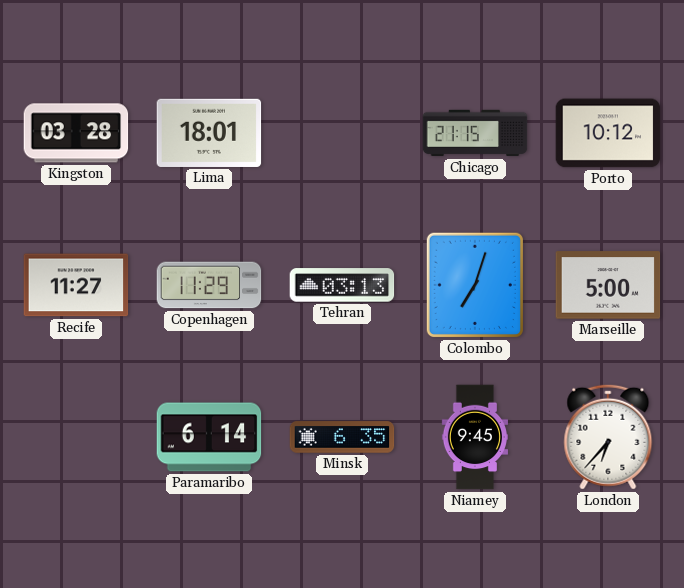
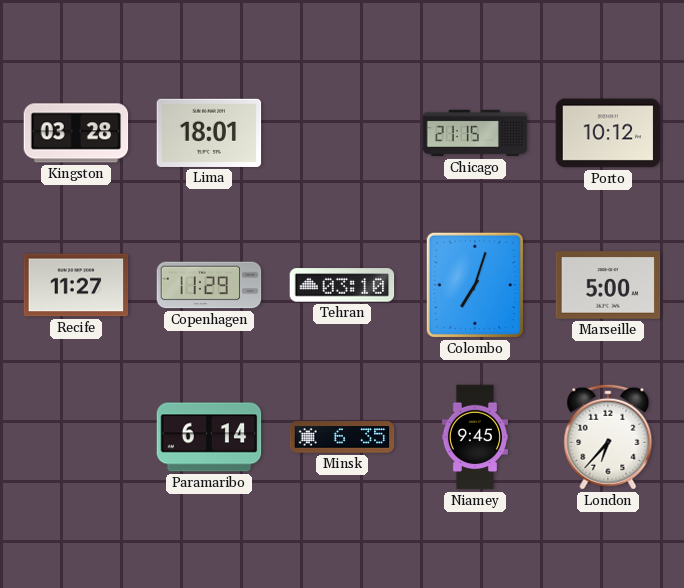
Tehran: 03:13 -> 03:10 (342, 285)
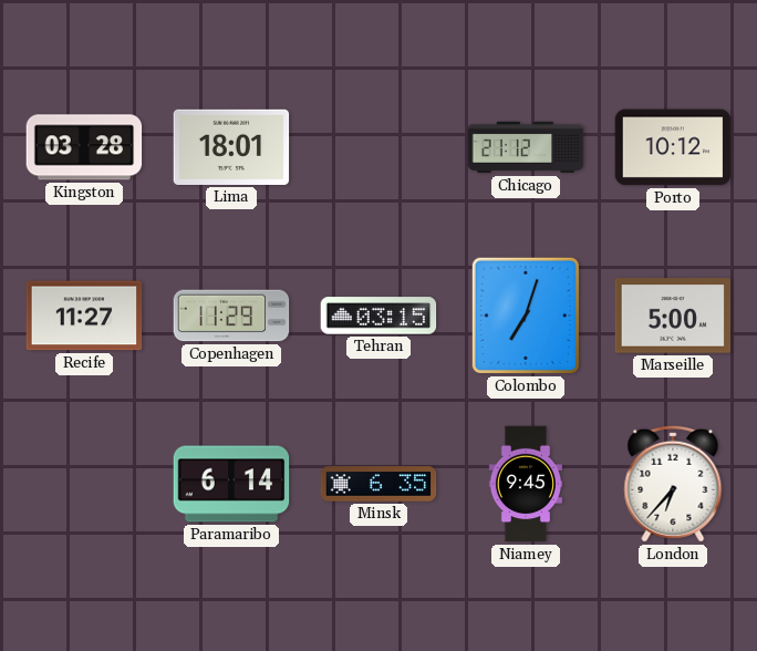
Chicago: 21:15 -> 21:12 (526, 147)
Tehran: 03:10 -> 03:15 (378, 316)
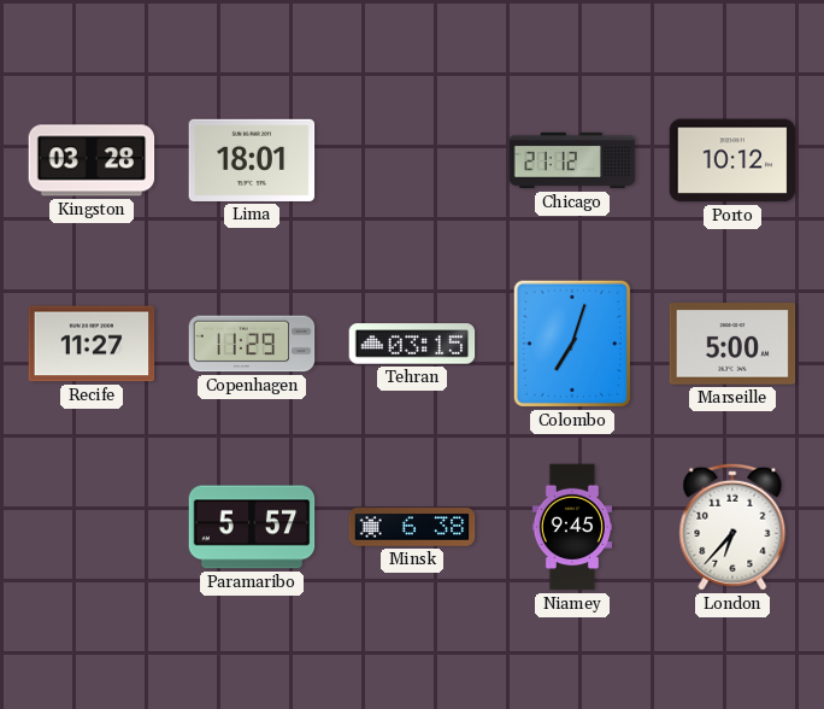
Paramaribo: 6:14 -> 5:57 (252, 527)
Minsk: 6:35 -> 6:38 (412, 527)
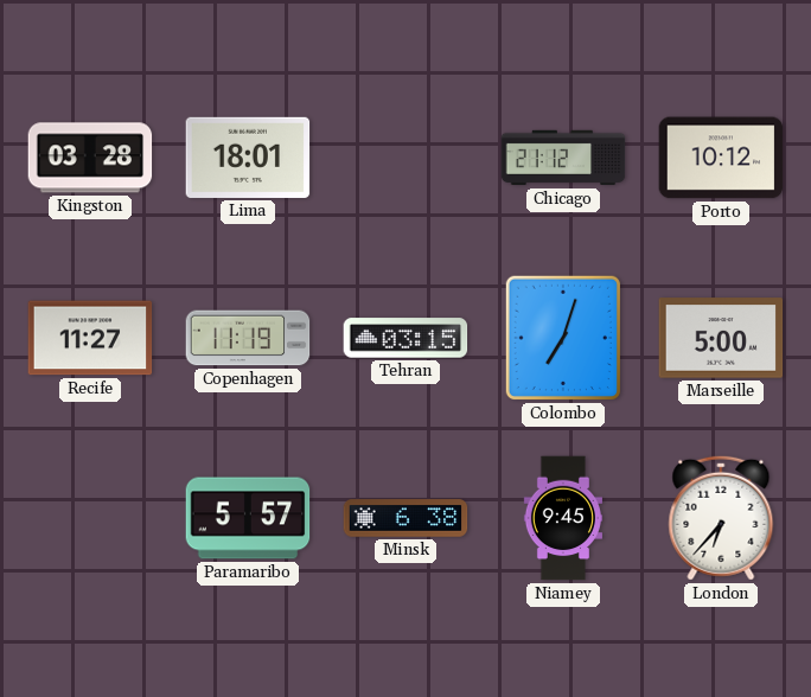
Copenhagen: 11:29 -> 11:19 (248, 338)
